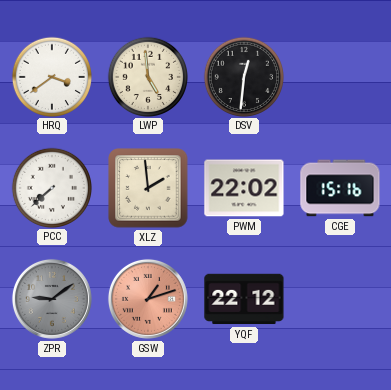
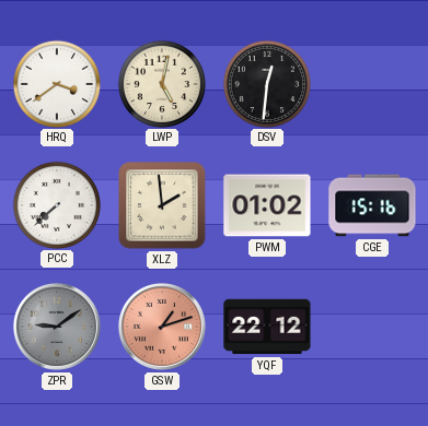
LWP: 4:59 -> 5:02 (161, 83)
PWM: 22:02 -> 01:02 (267, 205)
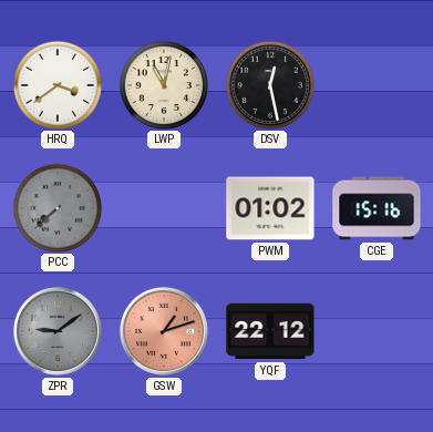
LWP: 5:02 -> 11:02 (163, 84)
DSV: 12:31 -> 12:28 (269, 84)
PCC dial: white -> grey (56, 207)
XLZ: 1:59 -> none (162, 205)
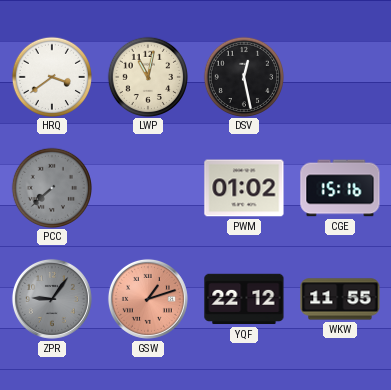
ZPR: 9:09 -> 9:06 (52, 299)
WKW: none -> 11:55 (340, 299)
